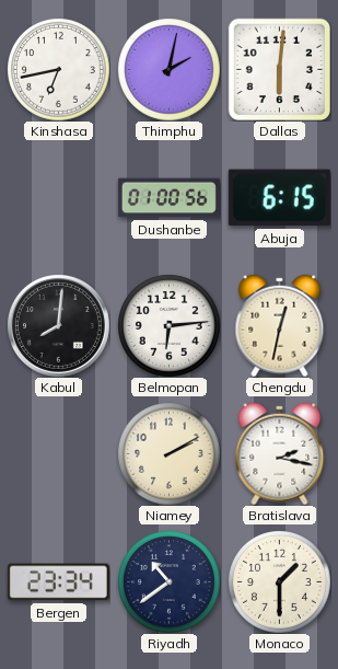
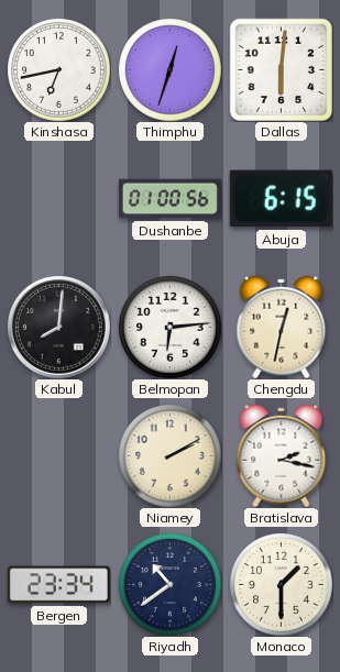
Thimphu: 2:02 -> 12:33 (171, 70)
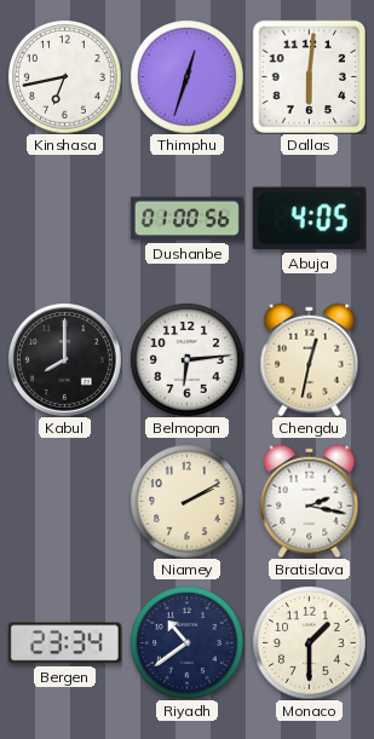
Abuja: 6:15 -> 4:05 (309, 219)
Kabul: 8:01 -> 8:00 (64, 359)
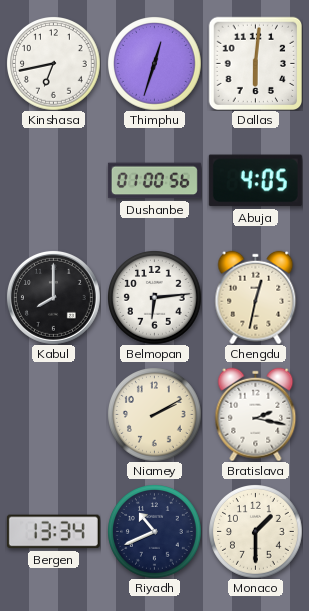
Bergen: 23:34 -> 13:34 (53, 532)
Riyadh: 10:39 -> 10:41 (155, 532)
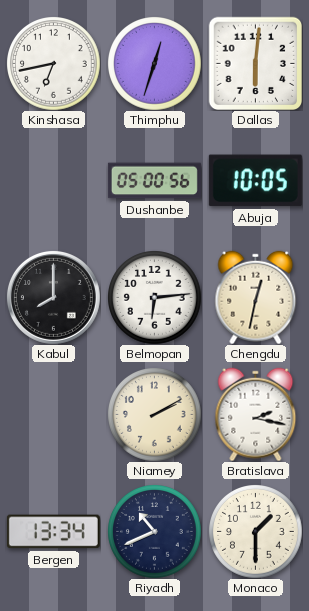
Dushanbe: 01:00 -> 05:00 (154, 181)
Abuja: 4:05 -> 10:05 (255, 181)
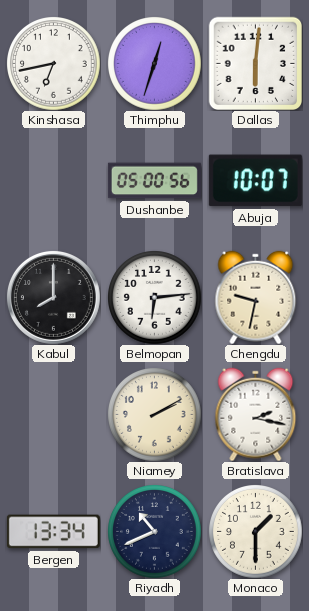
Abuja: 10:05 -> 10:07 (255, 181)
Chengdu: 12:32 -> 9:32 (256, 297)
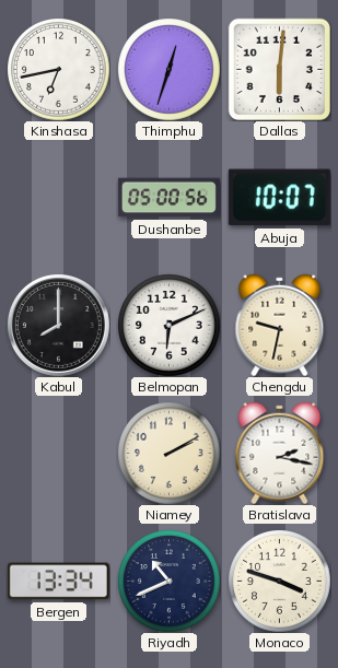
Belmopan: 6:14 -> 6:11 (170, 326)
Monaco: 1:30 -> 3:48 (280, 582)
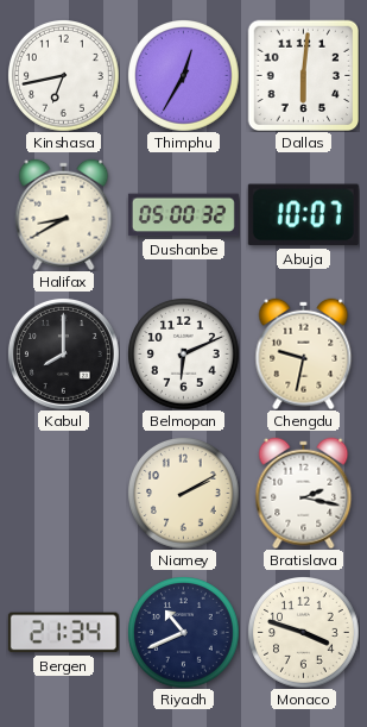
Thimphu: 12:33 -> 12:35 (184, 76)
Halifax: none -> 8:40 (64, 214)
Dushanbe: 05:00:56 -> 05:00:32 (183, 215)
Bergen: 13:34 -> 21:34 (63, 633)
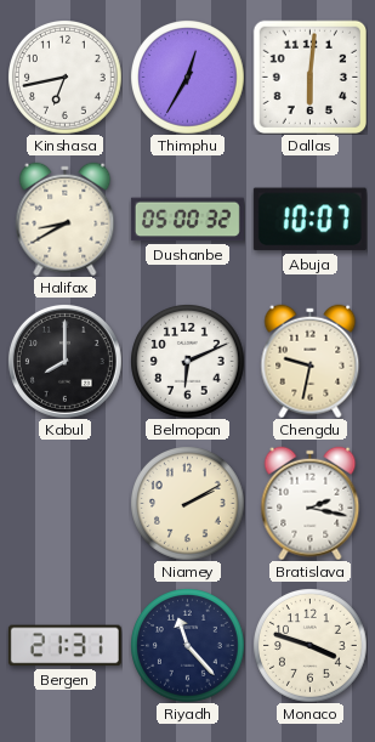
Bergen: 21:34 -> 21:31 (64, 646)
Riyadh: 10:41 -> 11:23 (188, 646)
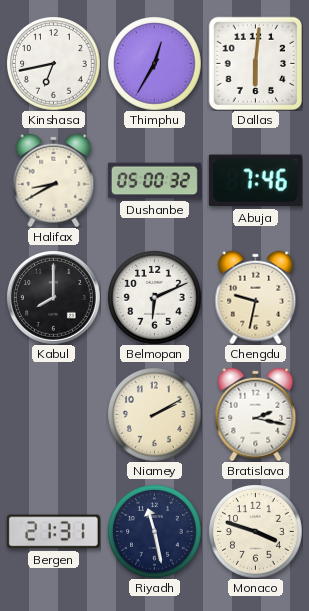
Abuja: 10:07 -> 7:46 (255, 181)
Riyadh: 11:23 -> 11:28 (155, 532)
